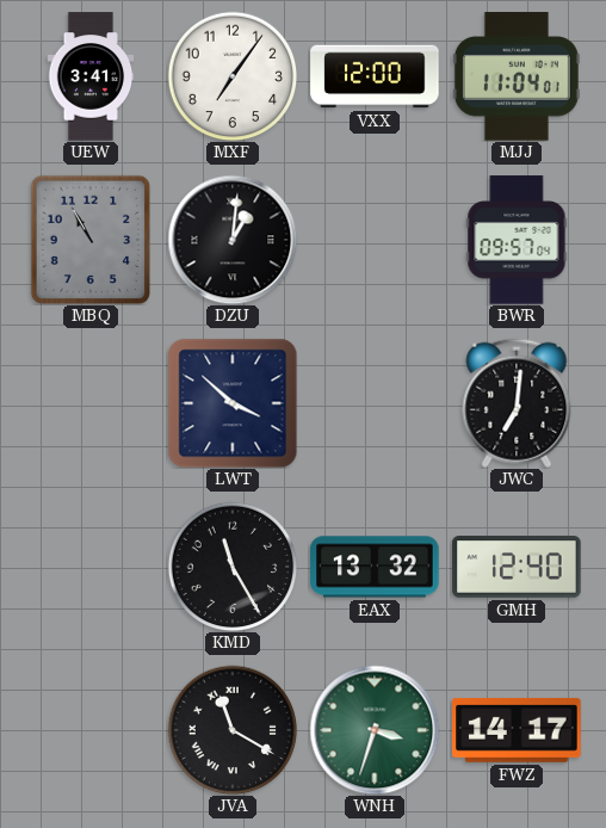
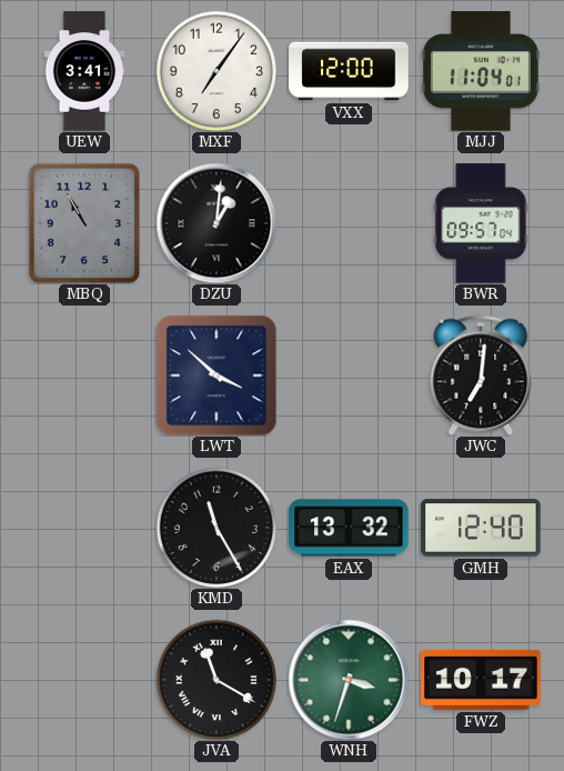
FWZ: 14:17 -> 10:17 (481, 680)
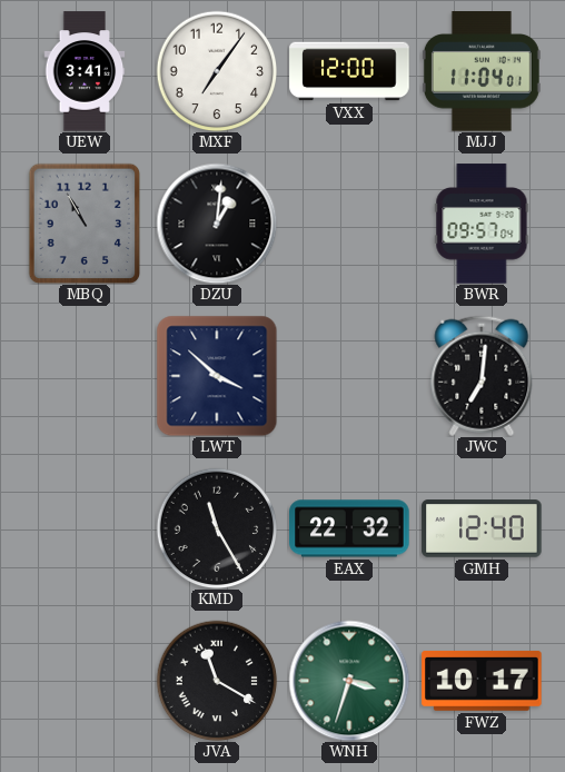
EAX: 13:32 -> 22:32 (349, 528)
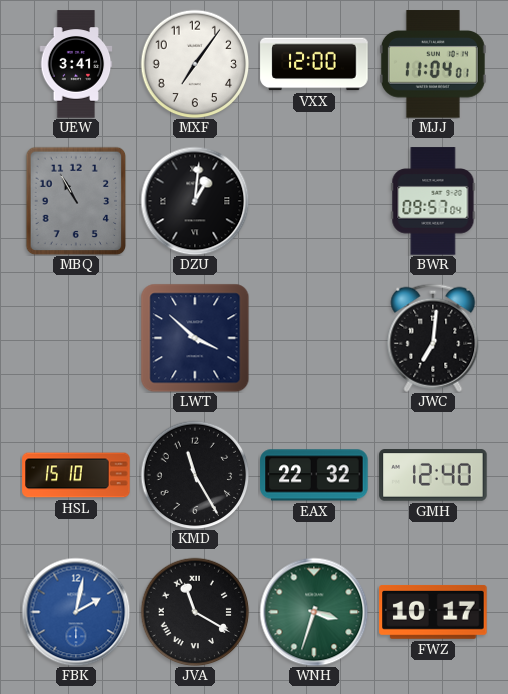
HSL: none -> 15:10 (76, 475)
FBK: none -> 2:02 (76, 612)
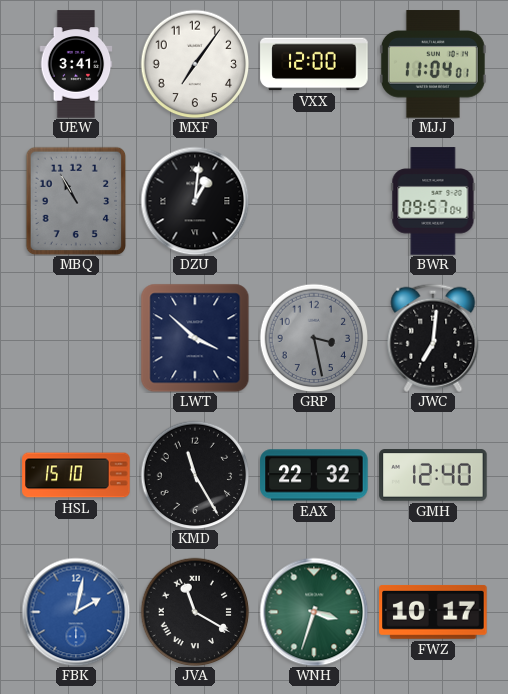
GRP: none -> 3:28 (314, 338)
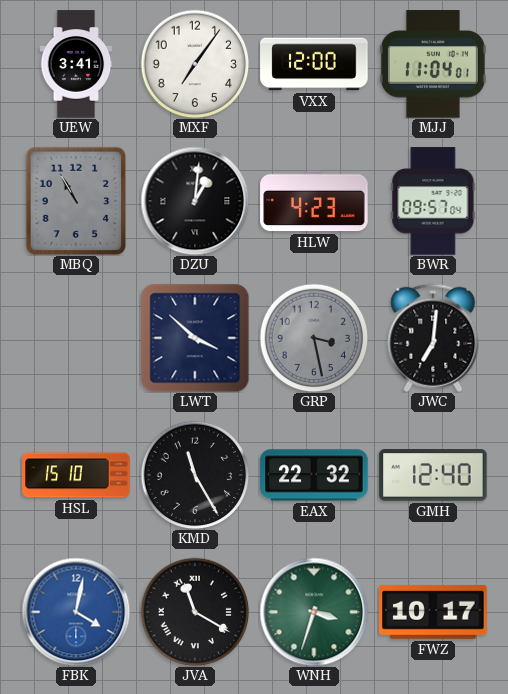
HLW: none -> 4:23 (314, 201)
FBK: 2:02 -> 4:02 (76, 612)
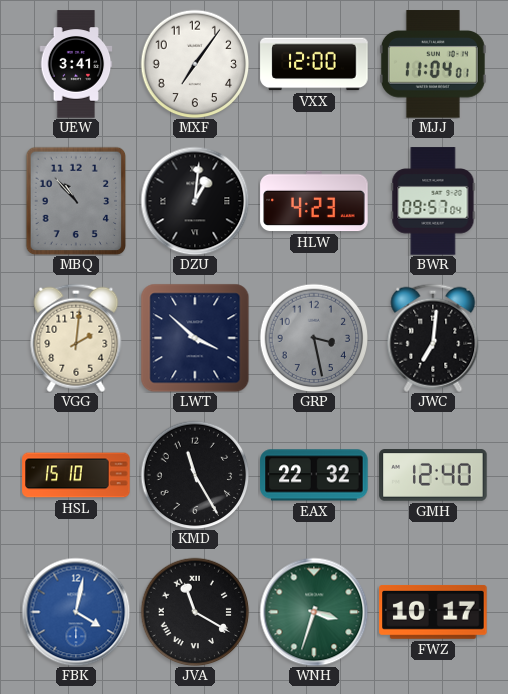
MBQ: 10:55 -> 10:53 (76, 201)
VGG: none -> 2:01 (76, 338)
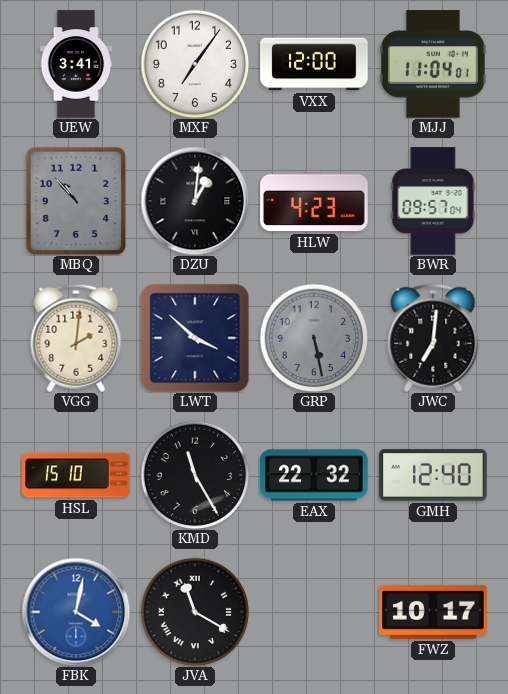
GRP: 3:28 -> 5:28 (314, 338)
WNH: 3:33 -> none (314, 612)
